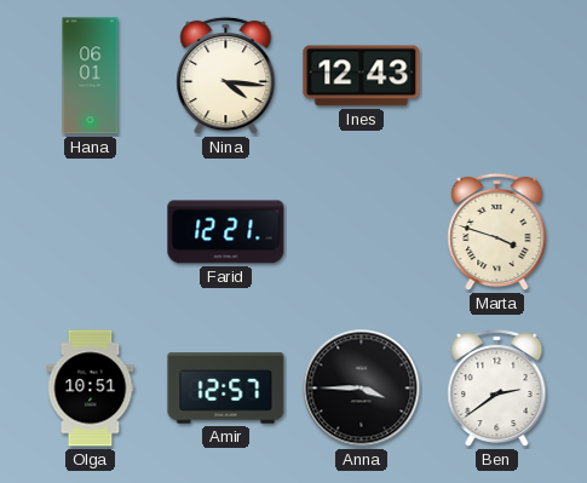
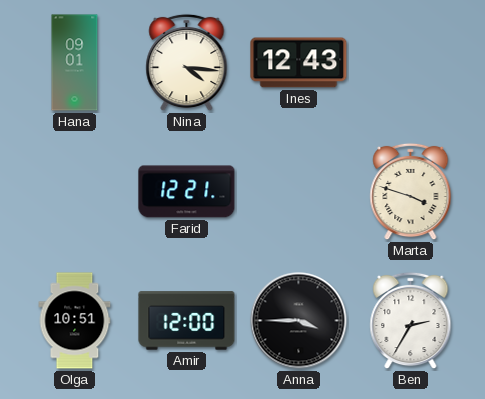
Hana: 06:01 -> 09:01 (75, 63)
Amir: 12:57 -> 12:00 (187, 321)
Ben: 2:39 -> 2:35 (411, 321)
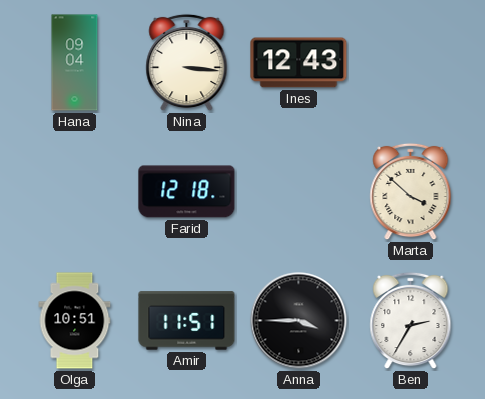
Hana: 09:01 -> 09:04 (75, 63)
Nina: 4:16 -> 3:16 (187, 63)
Farid: 12:21 -> 12:18 (187, 192)
Marta: 3:48 -> 3:52 (411, 192)
Amir: 12:00 -> 11:51 (187, 321)
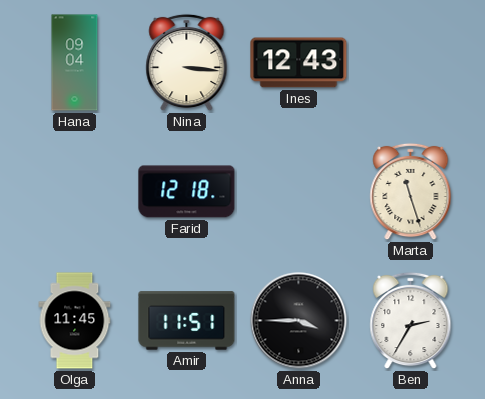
Marta: 3:52 -> 11:27 (411, 192)
Olga: 10:51 -> 11:45 (75, 321)
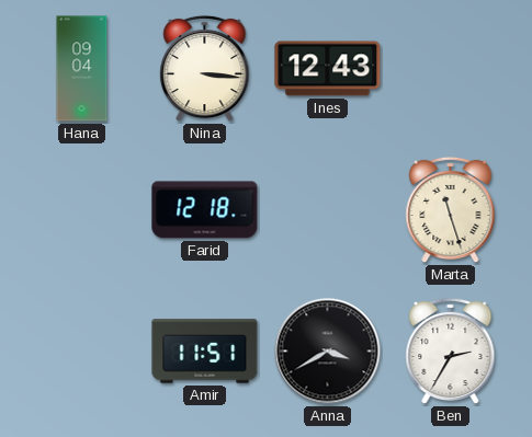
Olga: 11:45 -> none (75, 321)
Anna: 3:45 -> 3:40 (328, 352)
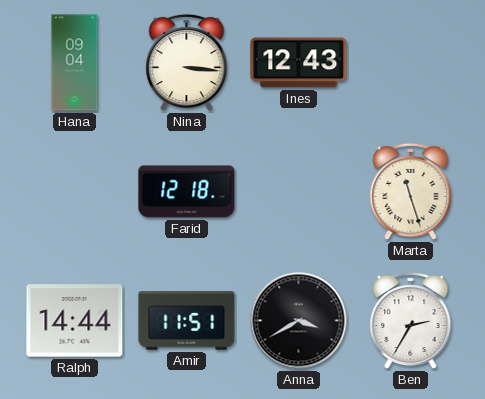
Ralph: none -> 14:44 (75, 321)
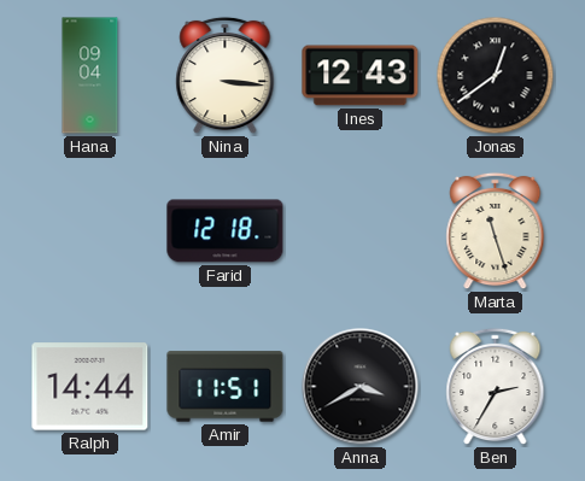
Jonas: none -> 12:39 (496, 76)
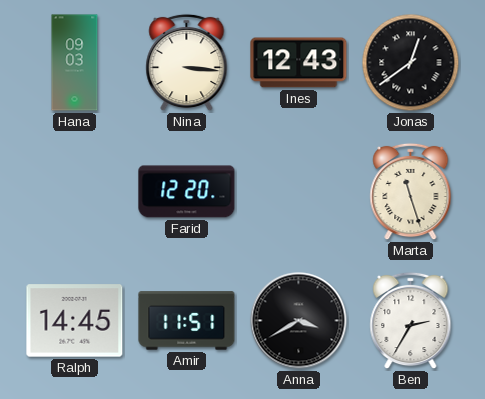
Hana: 09:04 -> 09:03 (75, 63)
Farid: 12:18 -> 12:20 (187, 192)
Ralph: 14:44 -> 14:45 (75, 321)
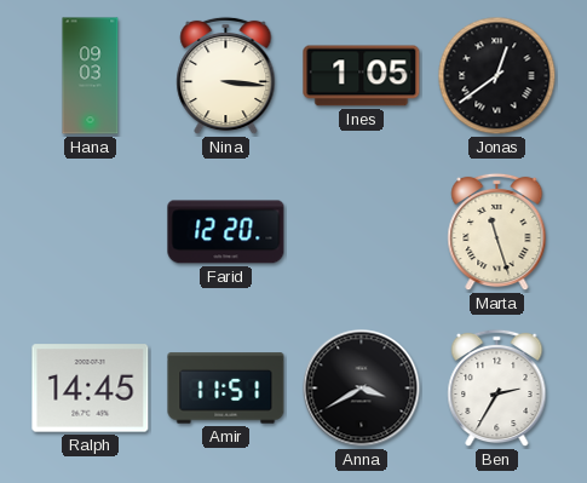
Ines: 12:43 -> 1:05 (362, 76)
